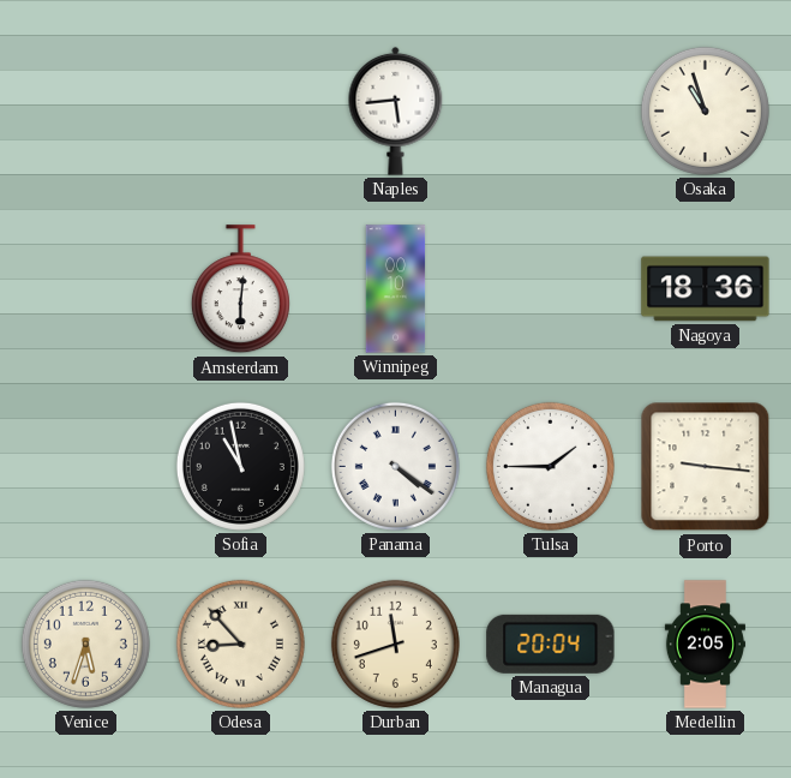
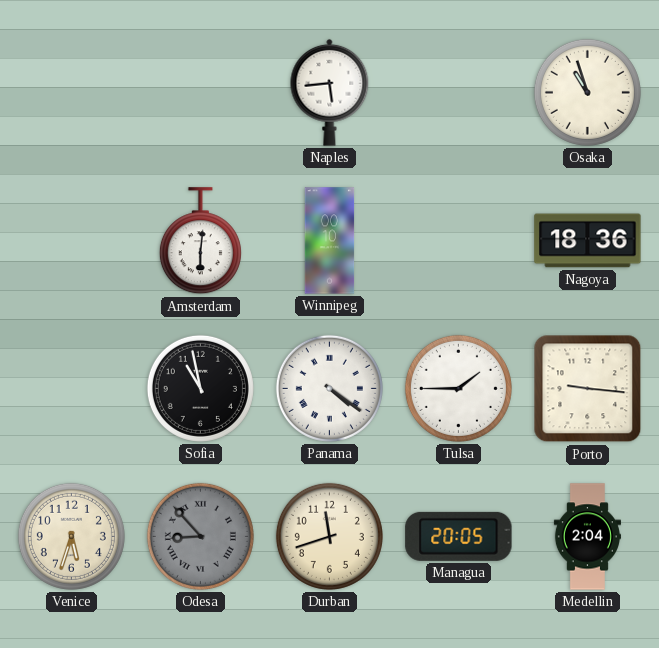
Odesa dial: cream -> grey (200, 536)
Managua: 20:04 -> 20:05 (459, 536)
Medellin: 2:05 -> 2:04 (587, 537)
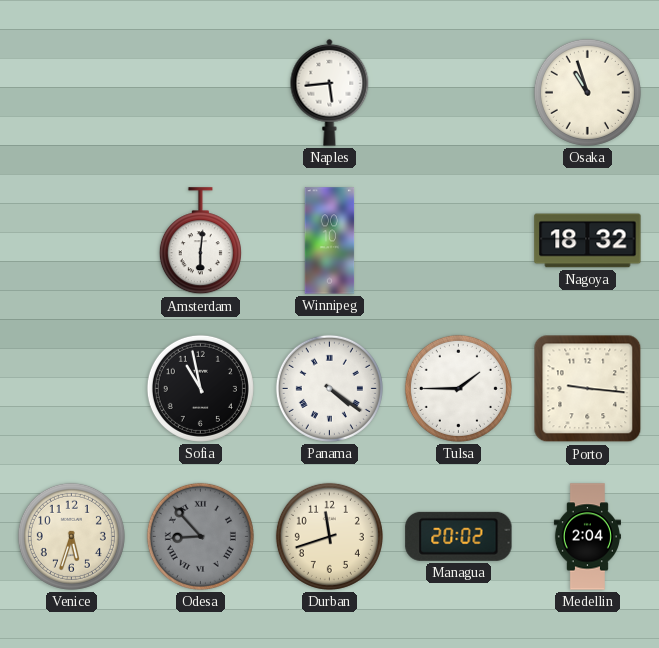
Nagoya: 18:36 -> 18:32 (588, 241)
Managua: 20:05 -> 20:02 (459, 536)
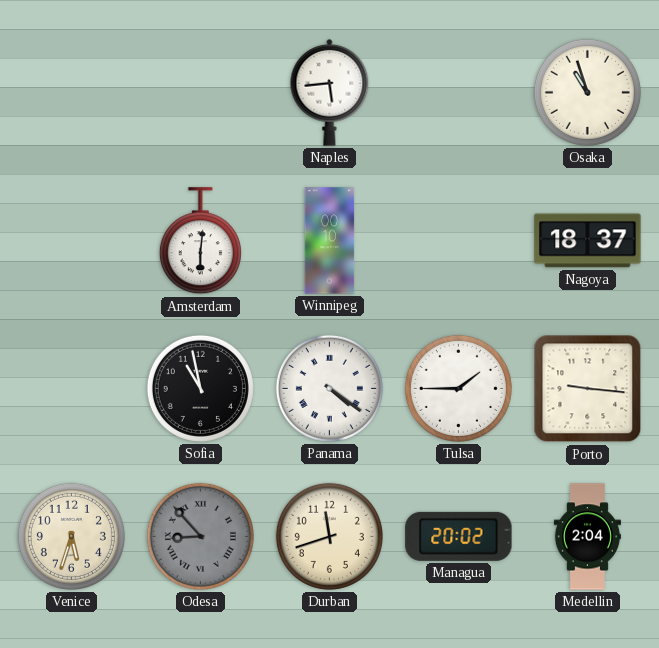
Nagoya: 18:32 -> 18:37 (588, 241)
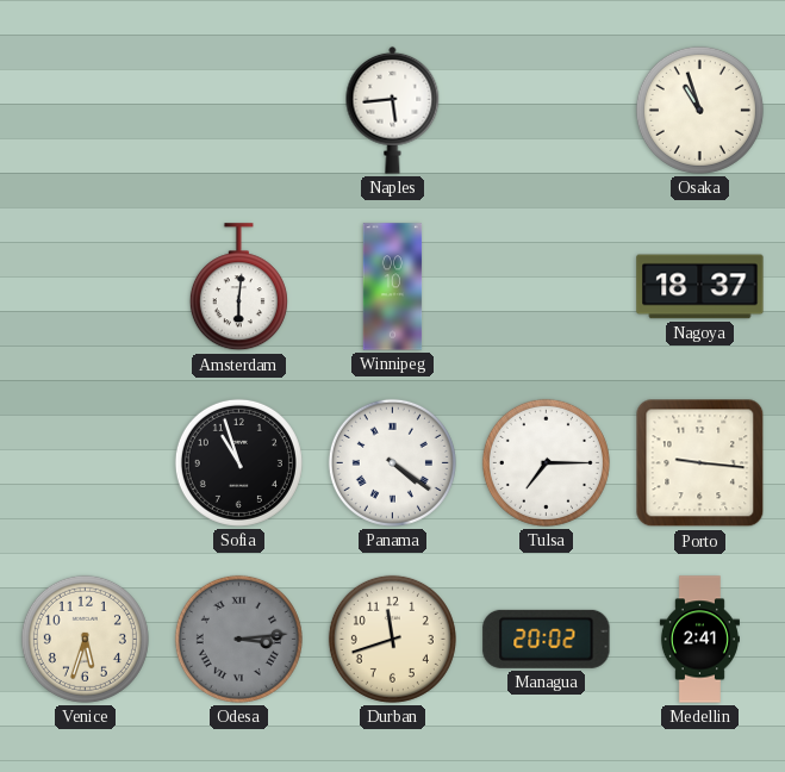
Sofia: 10:58 -> 10:57 (238, 462)
Tulsa: 1:45 -> 7:15 (546, 462)
Odesa: 8:53 -> 3:14 (238, 639)
Medellin: 2:04 -> 2:41 (699, 640)
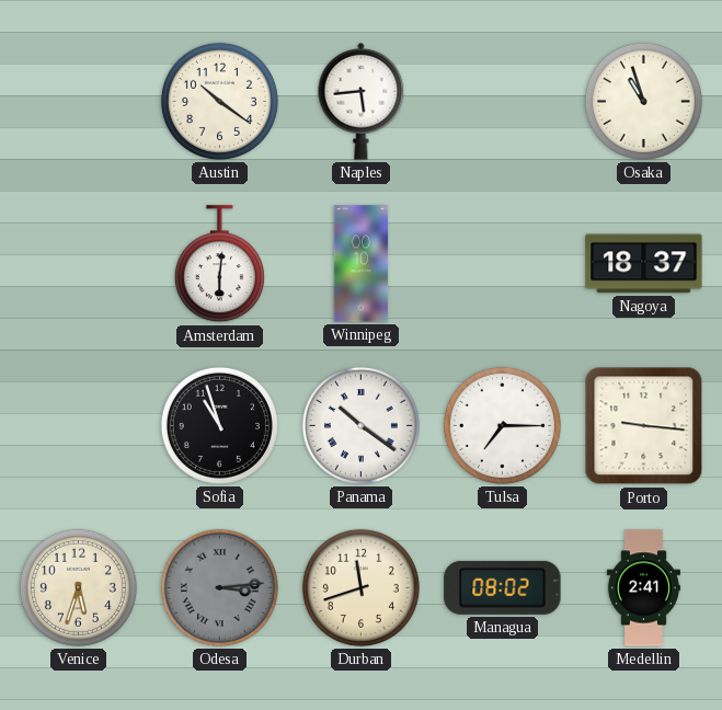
Austin: none -> 10:21 (219, 101)
Panama: 4:21 -> 10:21 (360, 425)
Managua: 20:02 -> 08:02 (503, 587)
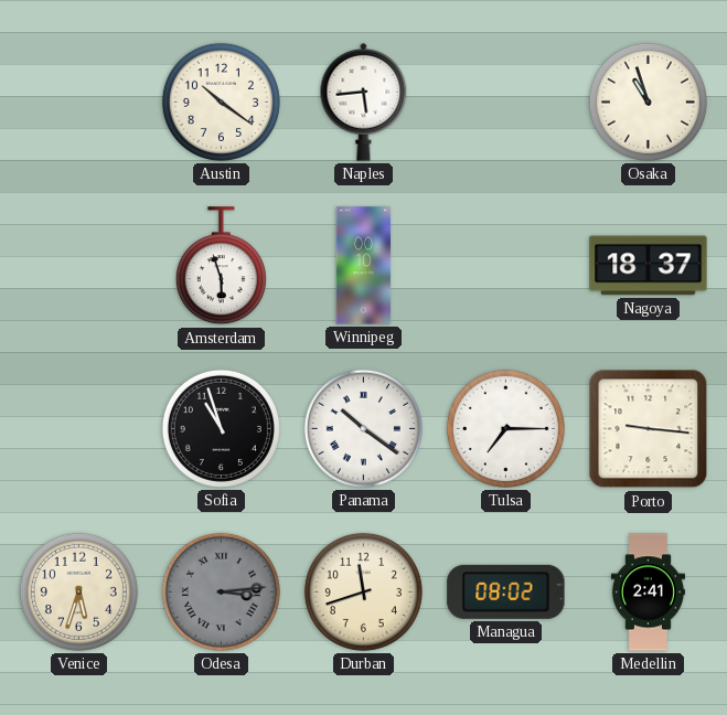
Amsterdam: 6:01 -> 5:57 (221, 266)
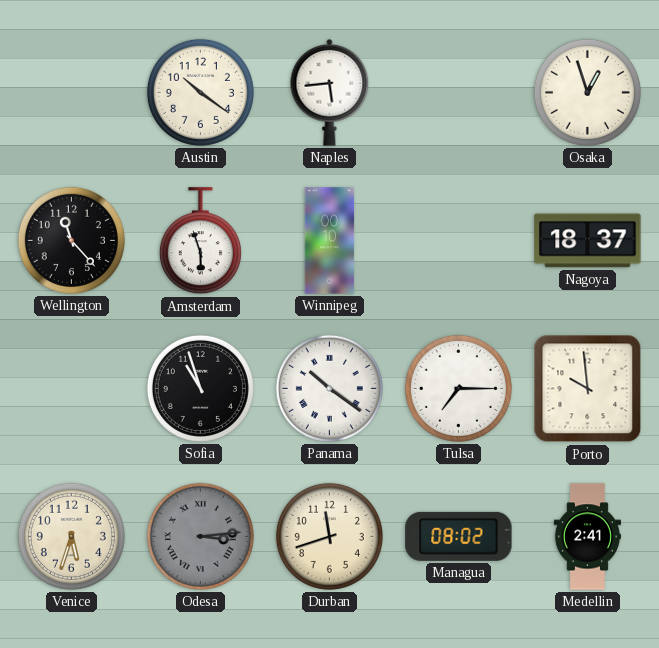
Osaka: 10:57 -> 12:57 (587, 92)
Wellington: none -> 11:23 (71, 240)
Porto: 9:16 -> 9:59 (588, 389)
